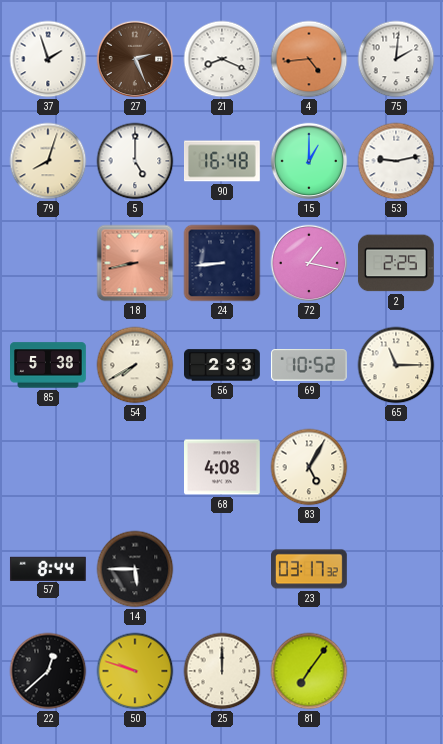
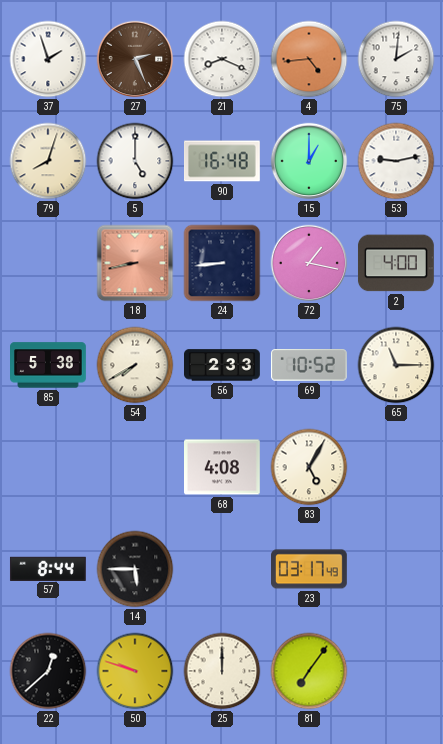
2: 2:25 -> 4:00 (396, 263)
23: 03:17:32 -> 03:17:49 (310, 569)
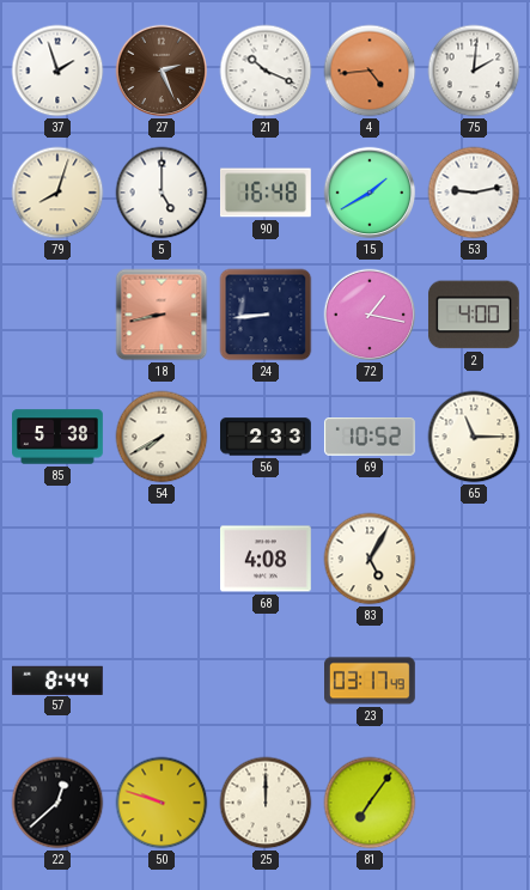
21: 8:19 -> 10:19 (266, 71)
15: 1:00 -> 1:40 (370, 193)
14: 5:45 -> none (135, 569)
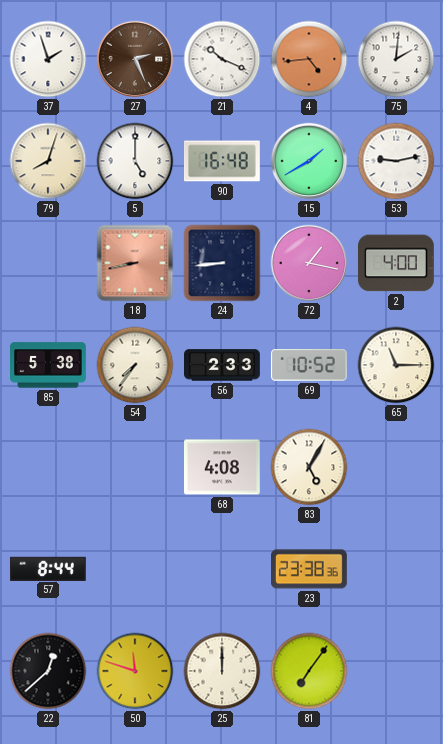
54: 7:40 -> 7:36 (135, 365)
23: 03:17 -> 23:38 (310, 569)
50: 9:48 -> 11:48 (135, 671)
